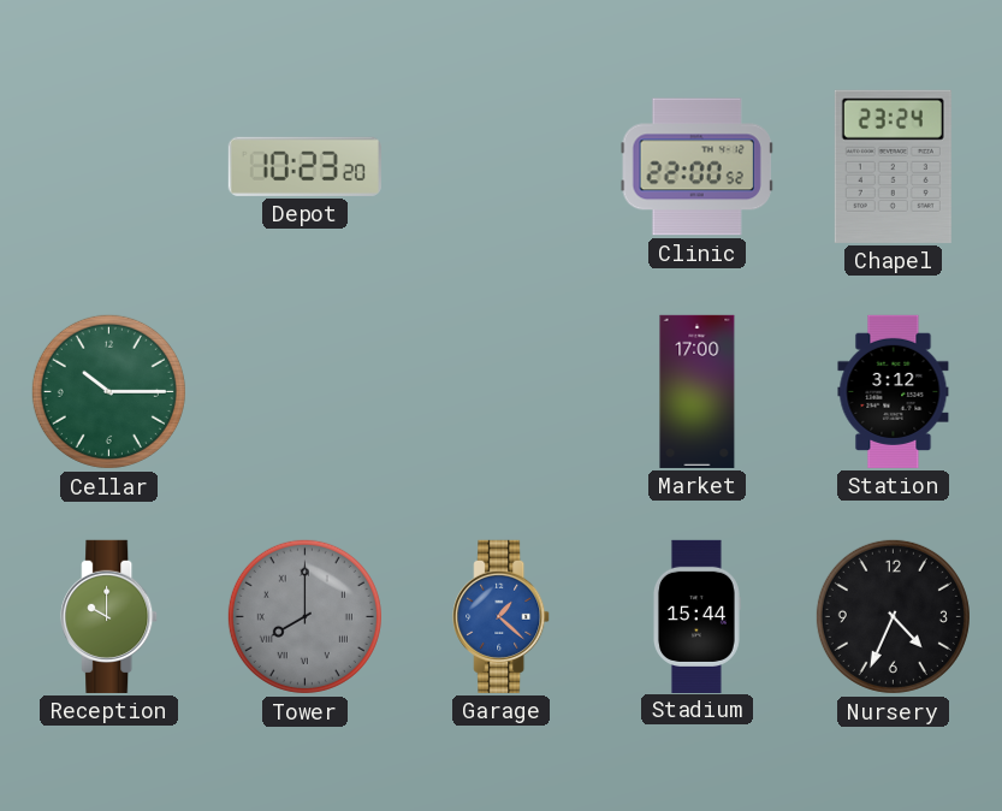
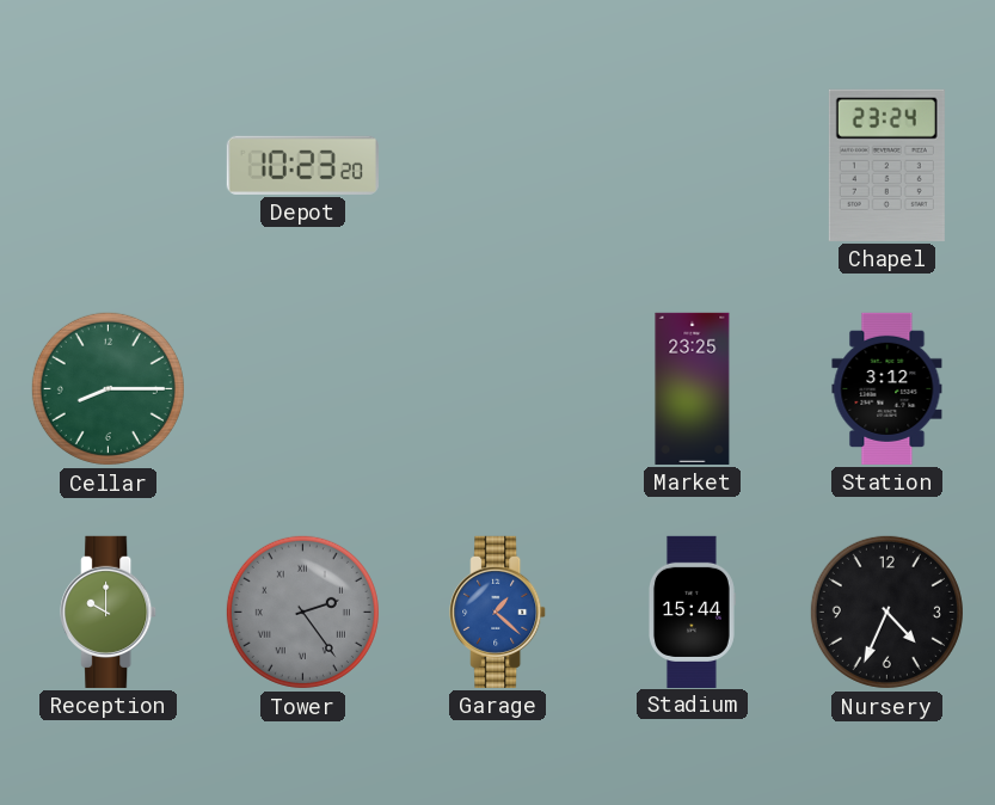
Clinic: 22:00 -> none (696, 167)
Cellar: 10:15 -> 8:15 (108, 388)
Market: 17:00 -> 23:25 (693, 388)
Tower: 8:00 -> 2:24 (302, 612)
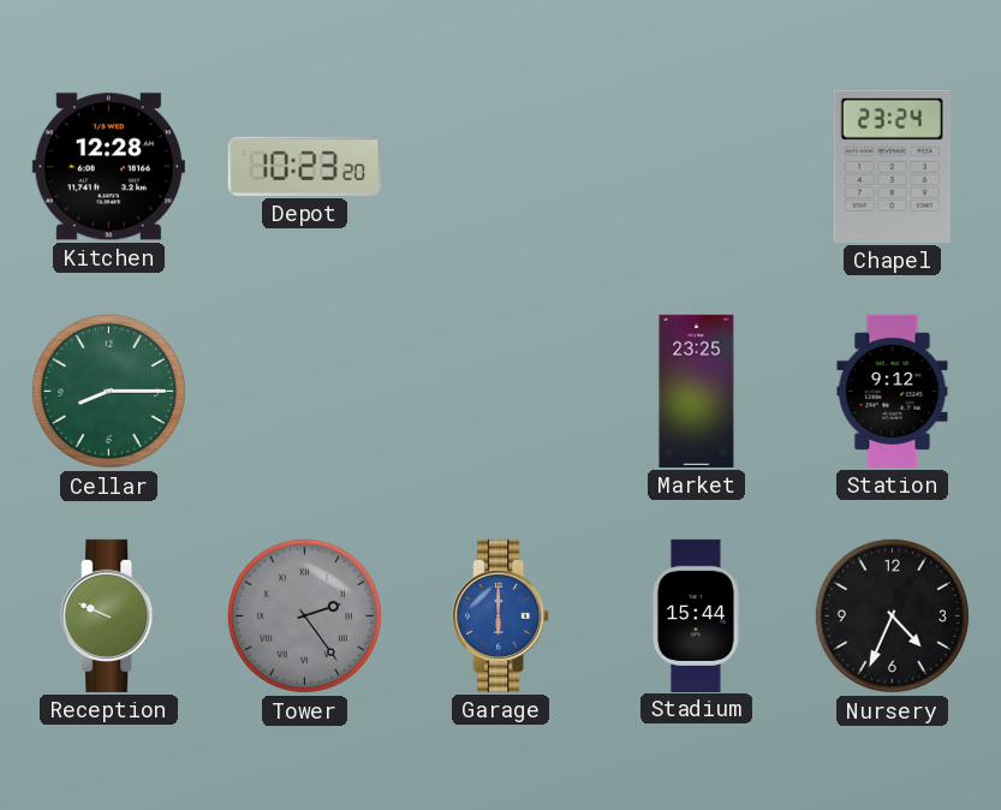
Kitchen: none -> 12:28 (108, 167)
Station: 3:12 -> 9:12 (893, 391)
Reception: 10:00 -> 9:49 (109, 615)
Garage: 1:22 -> 6:00 (501, 615)
